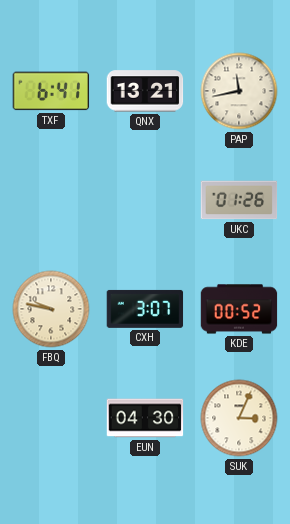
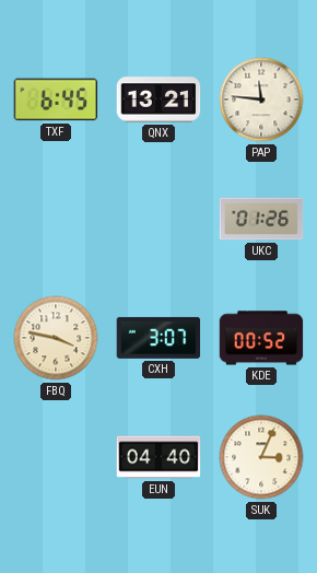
TXF: 6:41 -> 6:45 (56, 100)
PAP: 11:43 -> 11:46 (261, 100)
FBQ: 9:47 -> 3:47 (56, 338)
EUN: 04:30 -> 04:40 (158, 457)
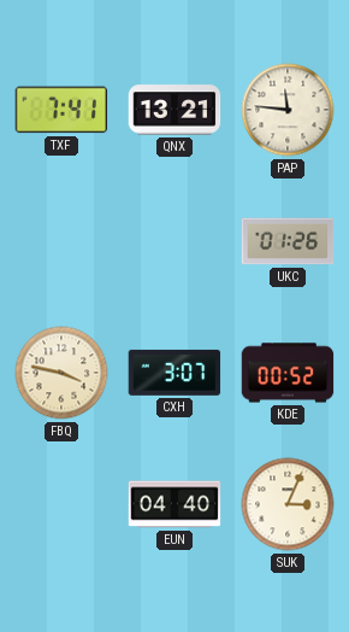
TXF: 6:45 -> 7:41 (61, 110)
